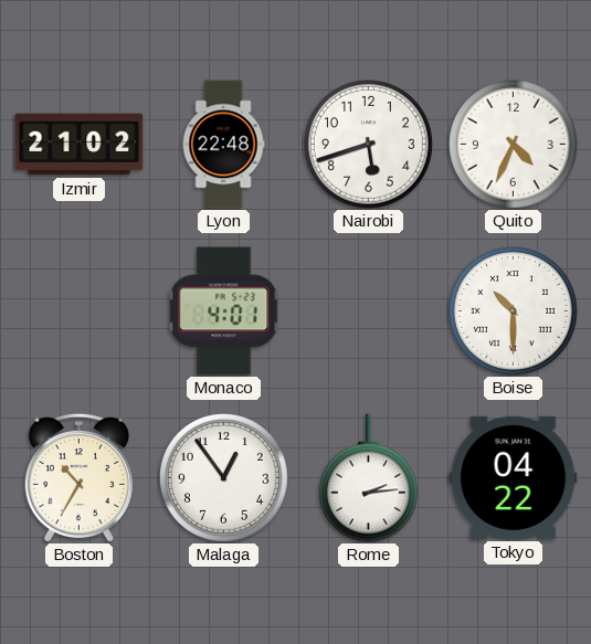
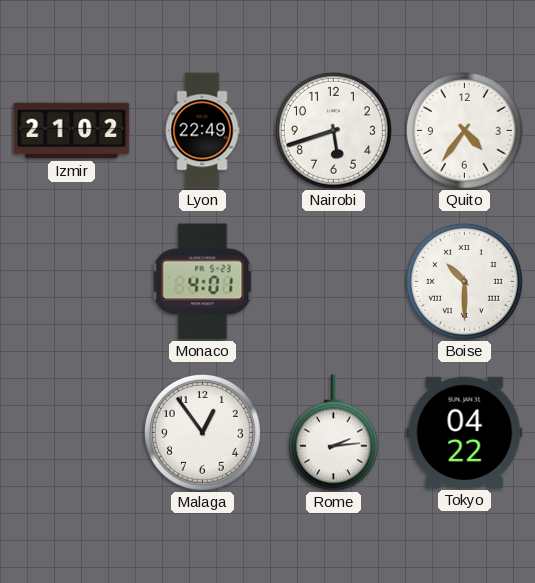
Lyon: 22:48 -> 22:49 (202, 131)
Quito: 4:34 -> 4:36 (464, 130)
Boston: 10:35 -> none (78, 477)
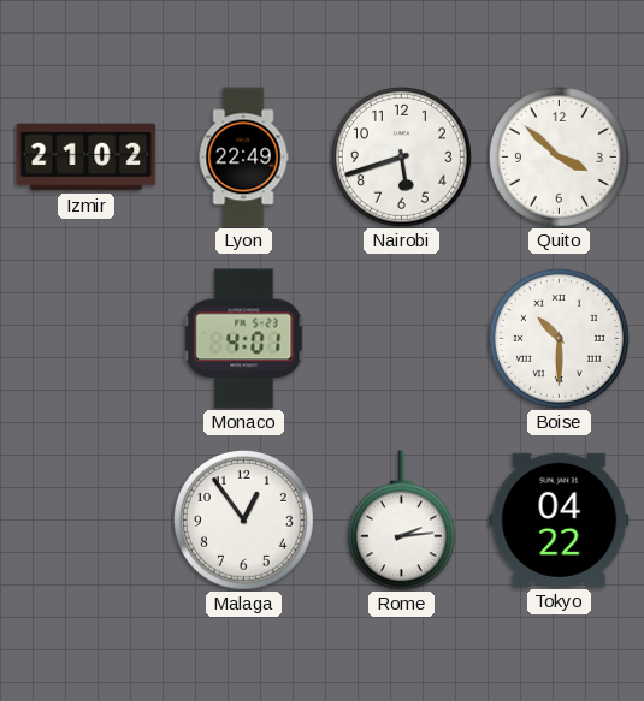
Quito: 4:36 -> 3:52 (559, 156)
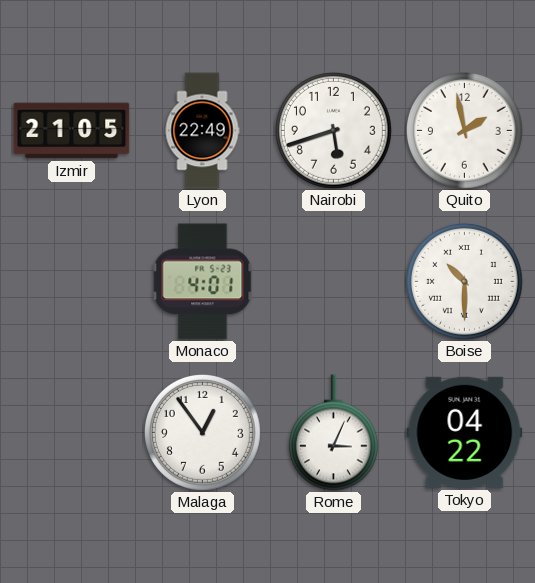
Izmir: 21:02 -> 21:05 (72, 131)
Quito: 3:52 -> 1:58 (464, 130)
Rome: 2:14 -> 3:04 (333, 433)
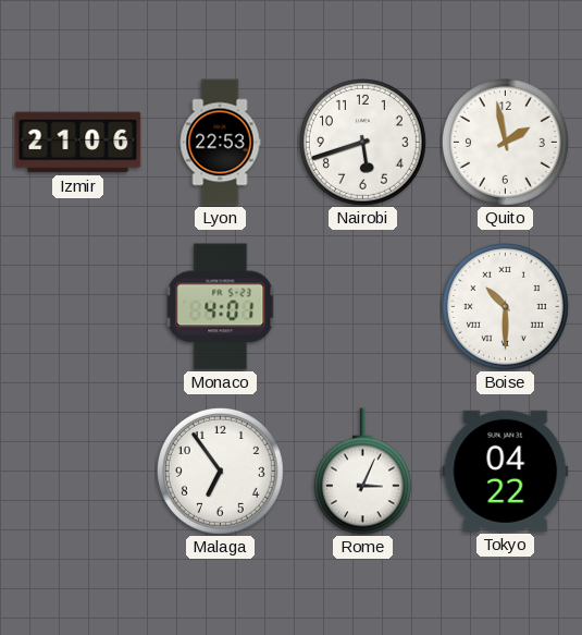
Izmir: 21:05 -> 21:06 (78, 143)
Lyon: 22:49 -> 22:53 (220, 143)
Malaga: 12:54 -> 6:54 (220, 471)
